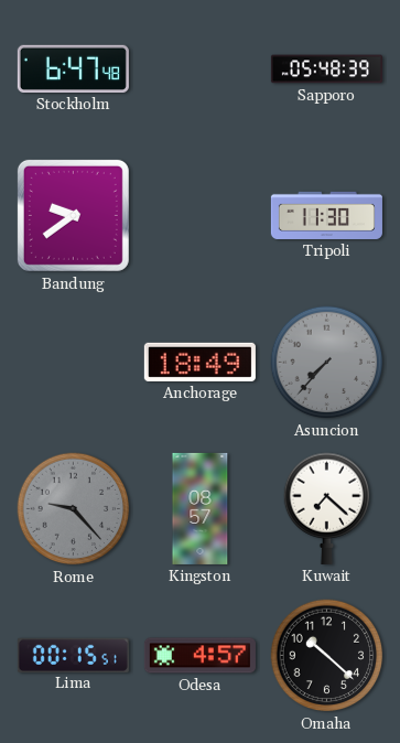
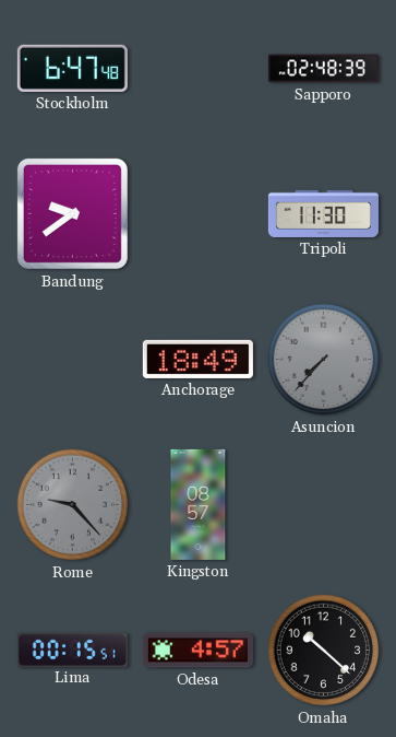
Sapporo: 05:48 -> 02:48 (323, 69)
Kuwait: 7:22 -> none (327, 508)
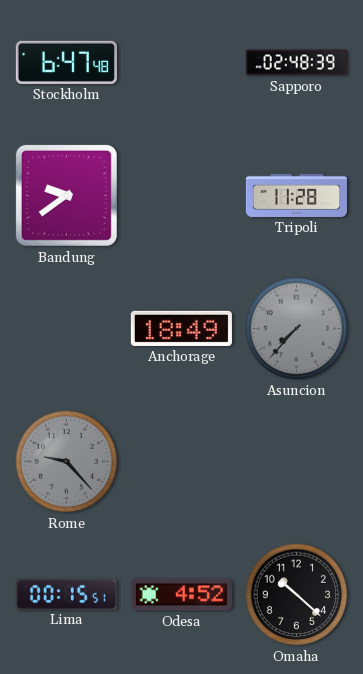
Tripoli: 11:30 -> 11:28 (296, 195)
Kingston: 08:57 -> none (199, 504)
Odesa: 4:57 -> 4:52 (181, 595)
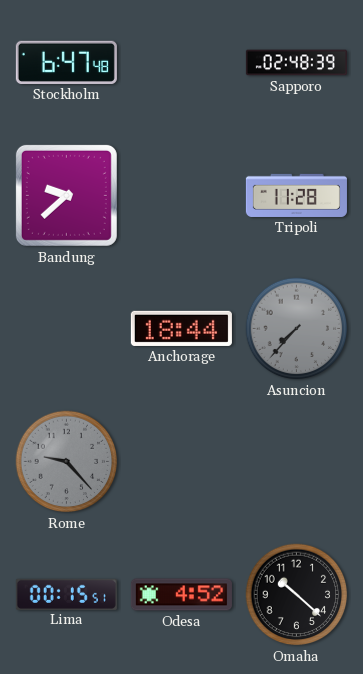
Bandung: 9:39 -> 9:38 (66, 195)
Anchorage: 18:49 -> 18:44 (181, 328)
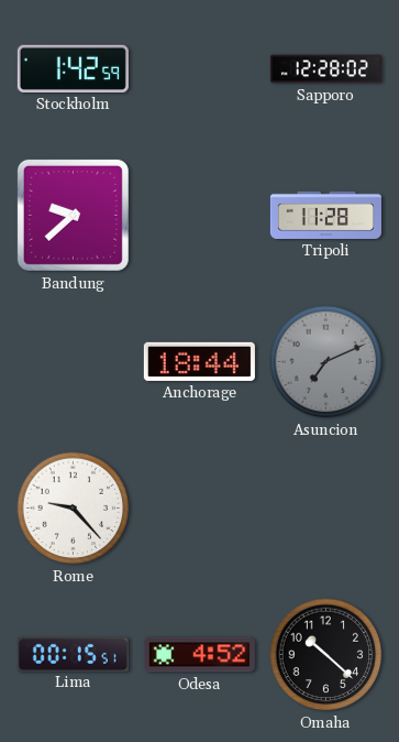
Stockholm: 6:47 -> 1:42 (73, 68)
Sapporo: 02:48 -> 12:28 (325, 69)
Asuncion: 7:37 -> 7:11 (326, 362)
Rome dial: grey -> white (74, 509)
